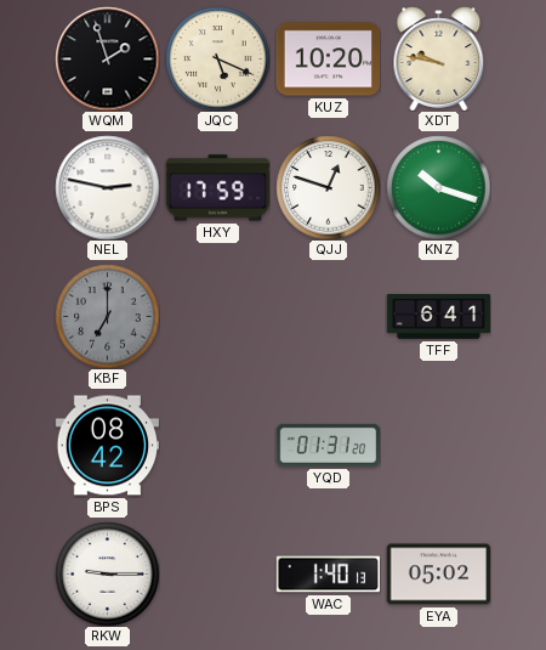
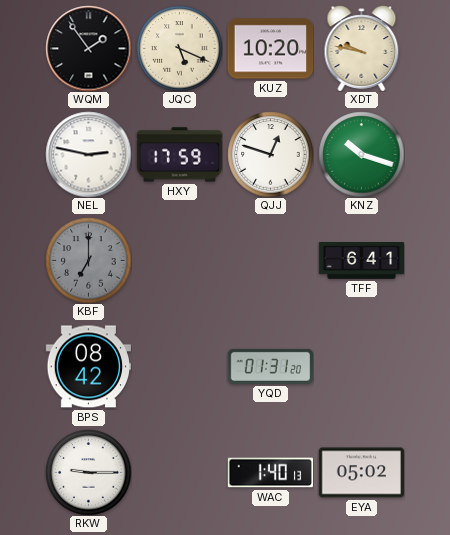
WQM: 1:57 -> 1:54 (88, 48)
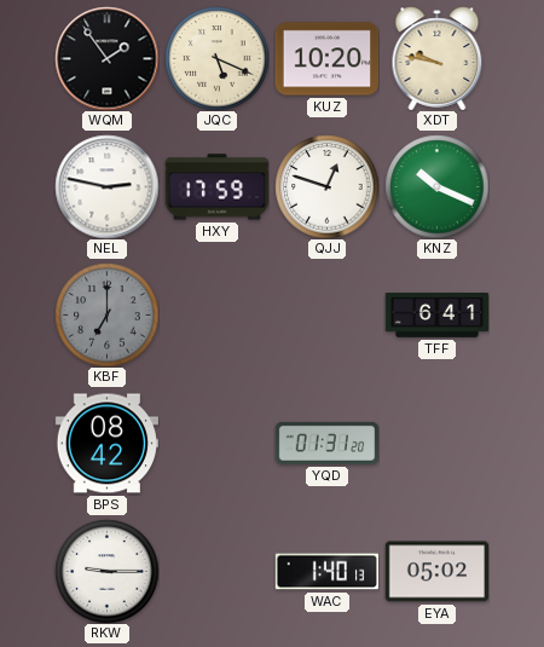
KNZ: 10:18 -> 10:19 (436, 186)
